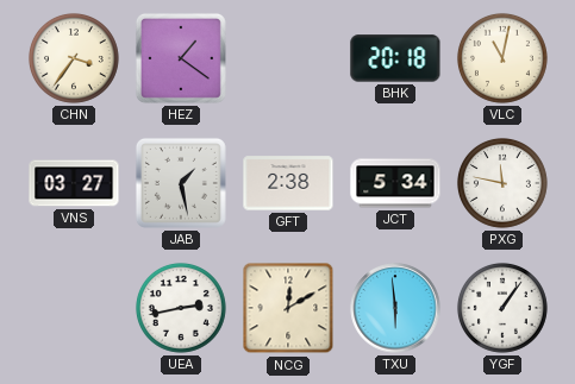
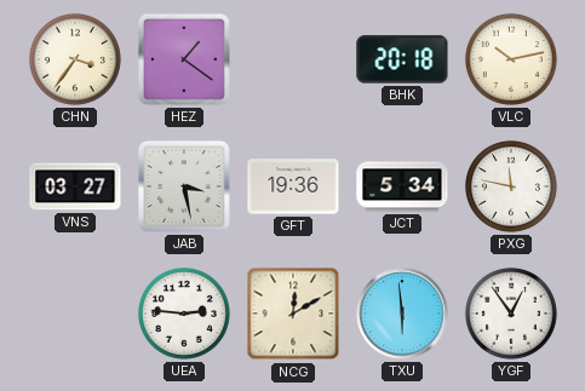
VLC: 11:02 -> 10:13 (511, 59)
JAB: 1:28 -> 3:28 (184, 186)
GFT: 2:38 -> 19:36 (293, 186)
UEA: 2:43 -> 2:46 (184, 314)
YGF: 1:06 -> 12:54 (511, 314)
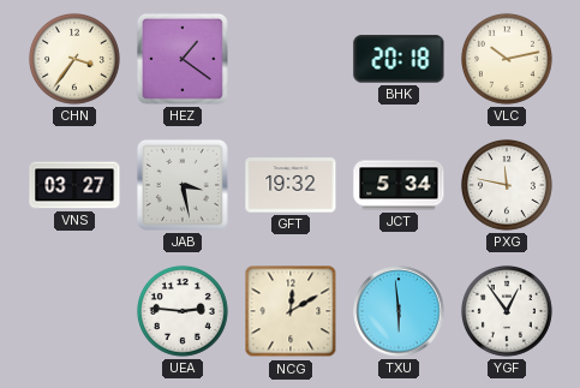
GFT: 19:36 -> 19:32 (291, 185)
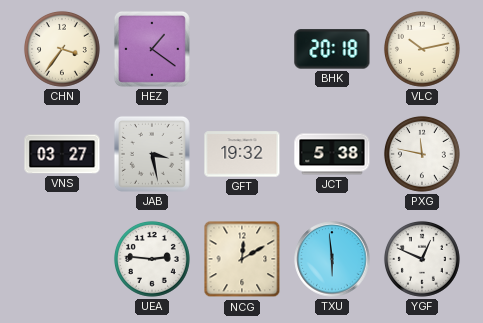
JCT: 5:34 -> 5:38 (332, 154)
YGF: 12:54 -> 12:49 (422, 259)
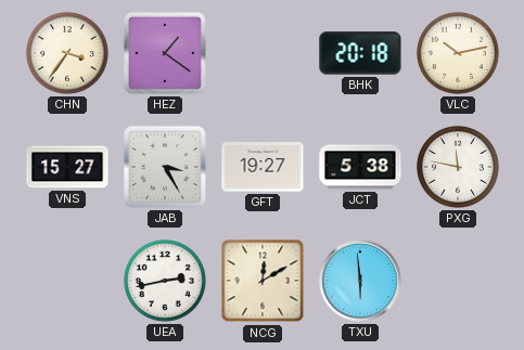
VNS: 03:27 -> 15:27 (67, 167)
JAB: 3:28 -> 3:25 (165, 167)
GFT: 19:32 -> 19:27 (263, 167)
UEA: 2:46 -> 2:43 (165, 281)
YGF: 12:49 -> none (422, 259)
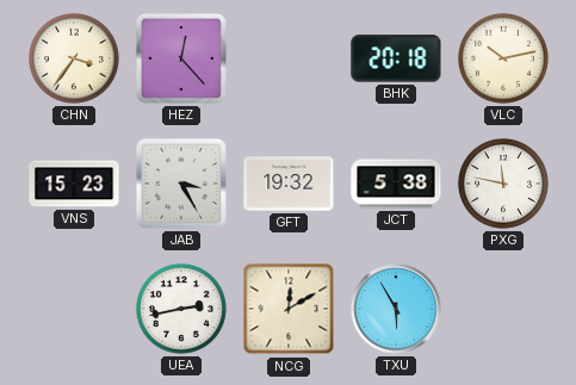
HEZ: 1:21 -> 12:23 (181, 58)
VNS: 15:27 -> 15:23 (74, 184)
GFT: 19:27 -> 19:32 (289, 184)
TXU: 5:59 -> 5:55 (396, 309)
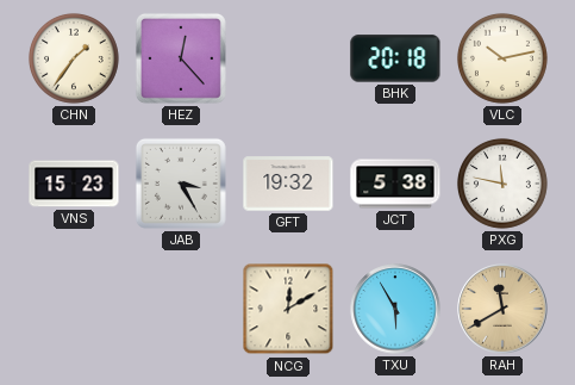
CHN: 3:36 -> 1:36 (74, 58)
UEA: 2:43 -> none (181, 309)
RAH: none -> 11:40 (502, 309)
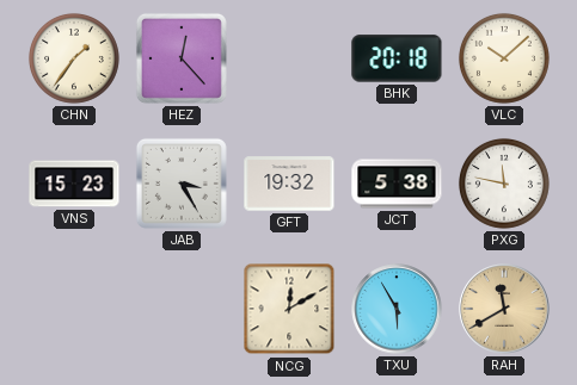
VLC: 10:13 -> 10:08 (504, 58)
